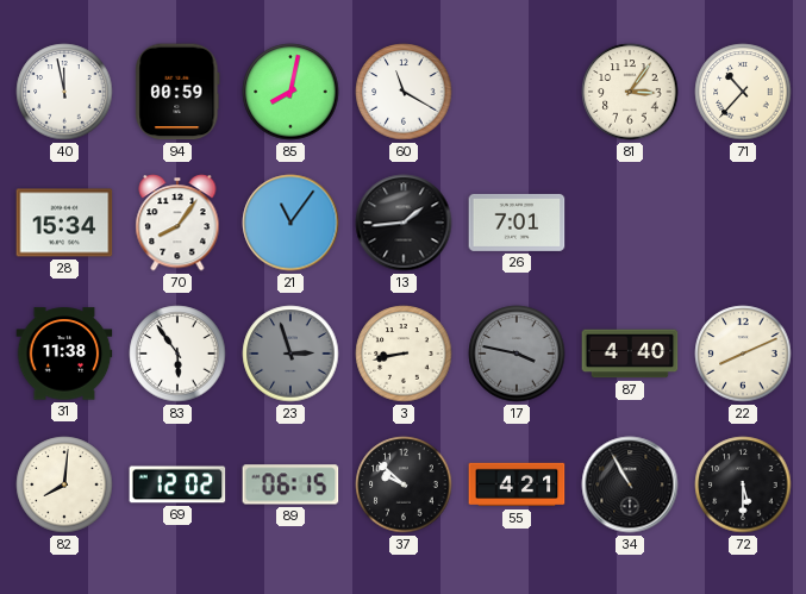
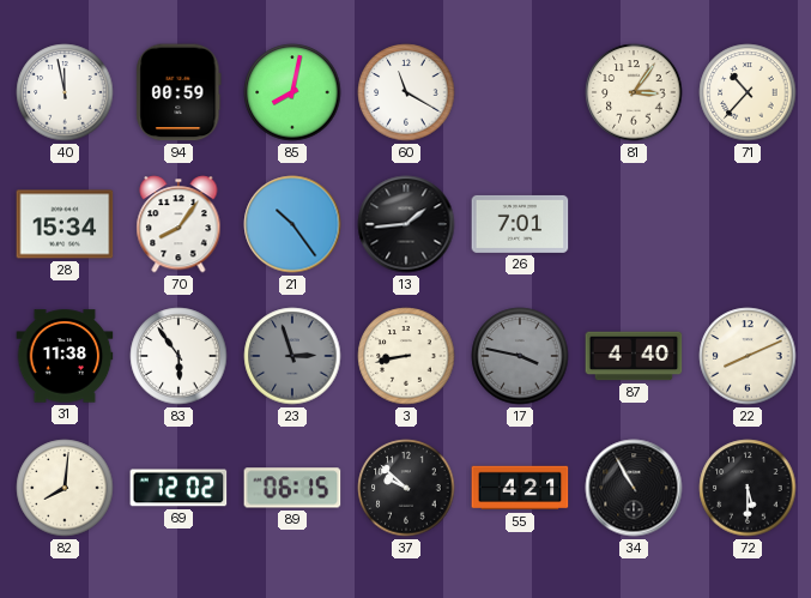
21: 11:06 -> 10:24 (292, 224)
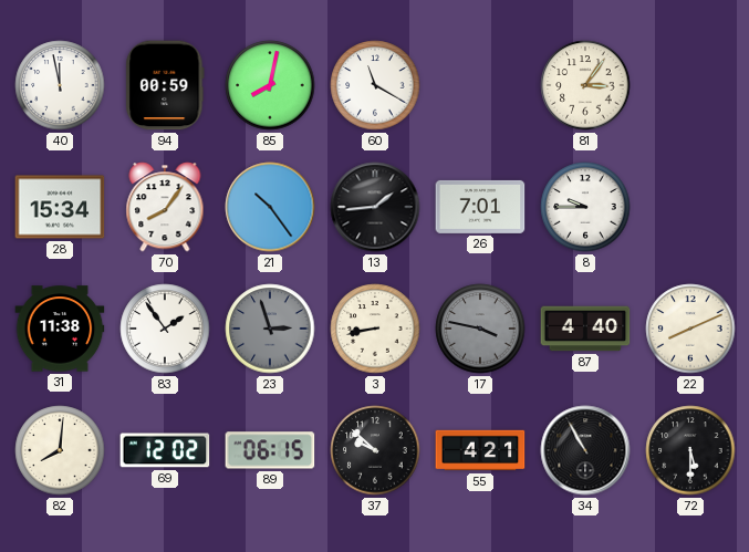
71: 10:37 -> none (748, 92)
8: none -> 9:45 (585, 207)
83: 5:54 -> 1:54 (165, 329)
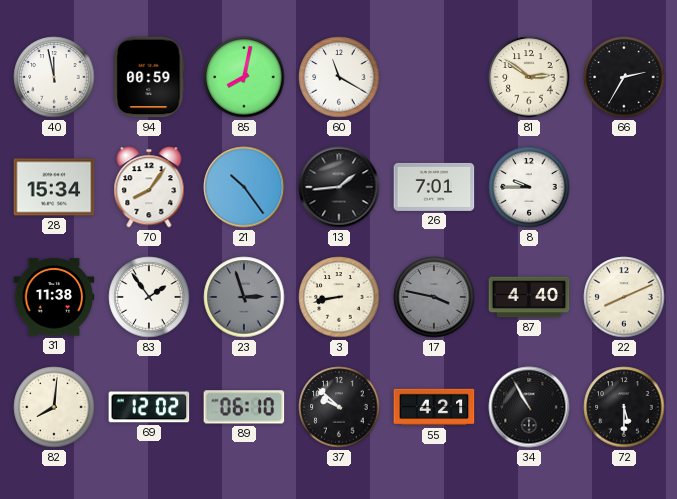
81: 3:06 -> 2:51 (529, 77)
66: none -> 2:35 (624, 77)
89: 06:15 -> 06:10 (244, 407)
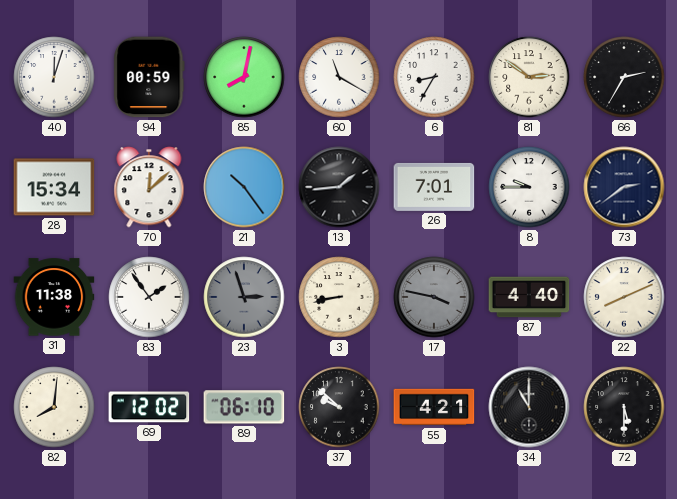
40: 11:58 -> 12:03 (54, 77)
6: none -> 8:35 (434, 77)
70: 8:06 -> 12:08 (149, 187)
73: none -> 2:39 (624, 187)
34: 10:55 -> 11:00 (529, 407)
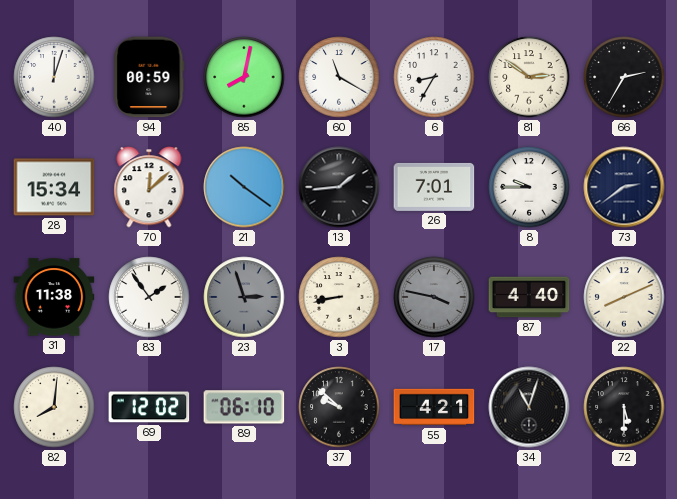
21: 10:24 -> 10:21 (244, 187)
34: 11:00 -> 11:03 (529, 407)
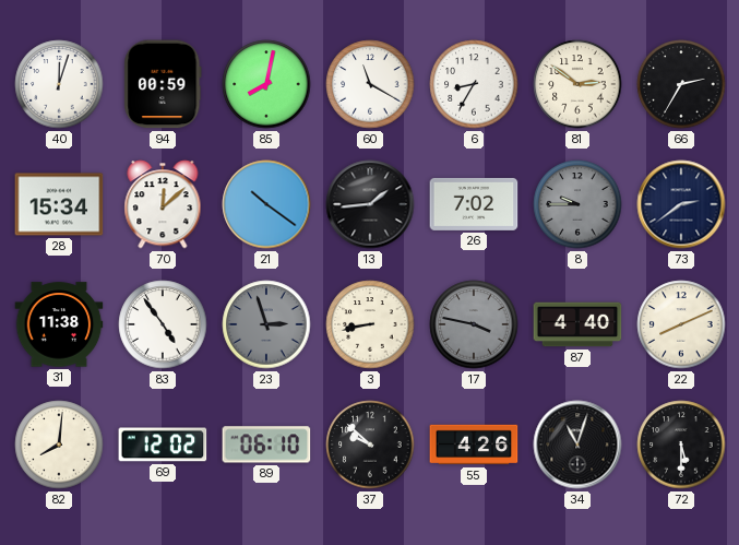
26: 7:01 -> 7:02 (474, 204)
8 dial: white -> grey (577, 204)
83: 1:54 -> 4:54 (163, 324)
55: 4:21 -> 4:26 (474, 445)
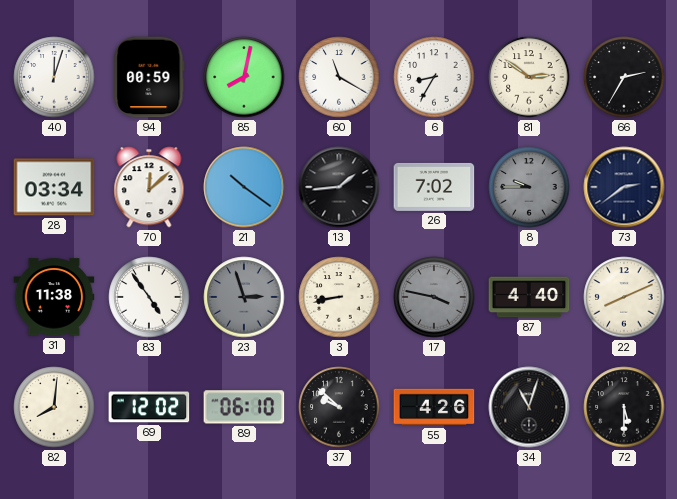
28: 15:34 -> 03:34 (54, 187)
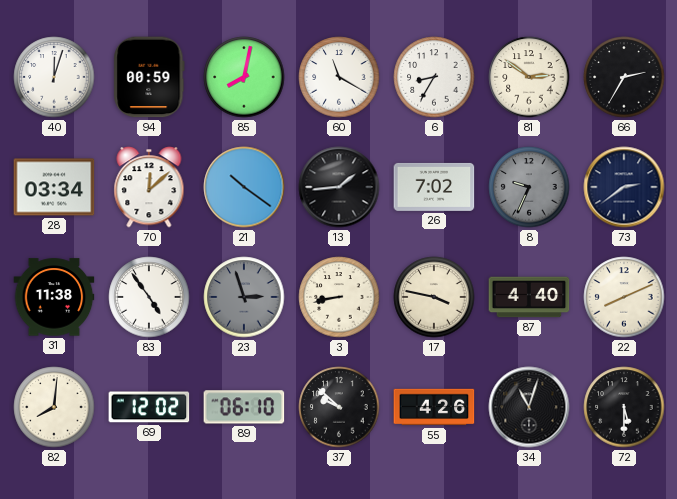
8: 9:45 -> 9:34 (529, 187)
17 dial: grey -> cream (434, 297)
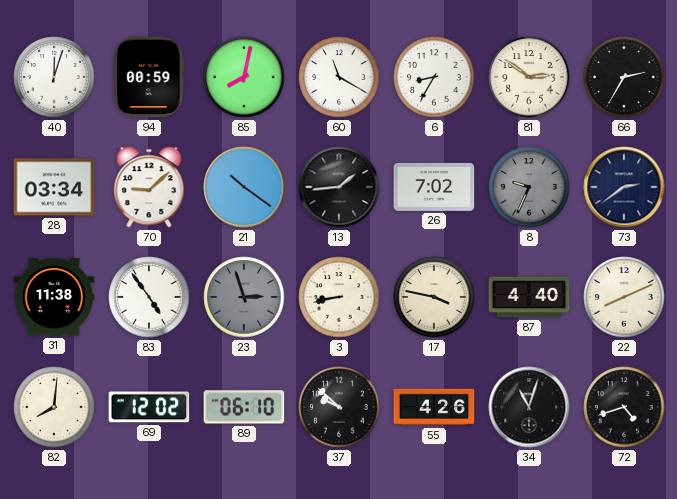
70: 12:08 -> 9:08 (149, 187)
72: 5:30 -> 4:42 (624, 407)
